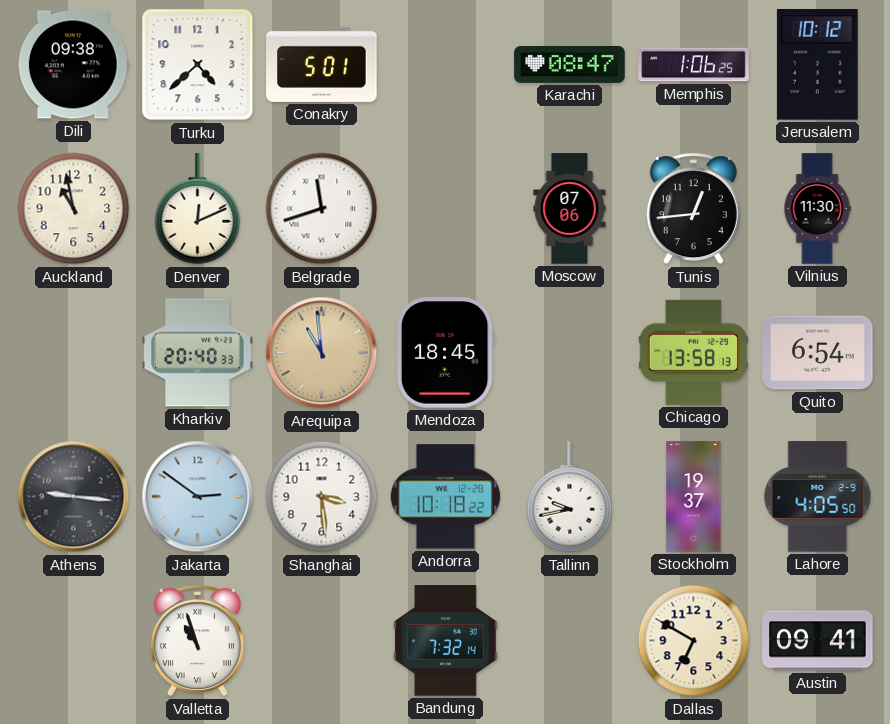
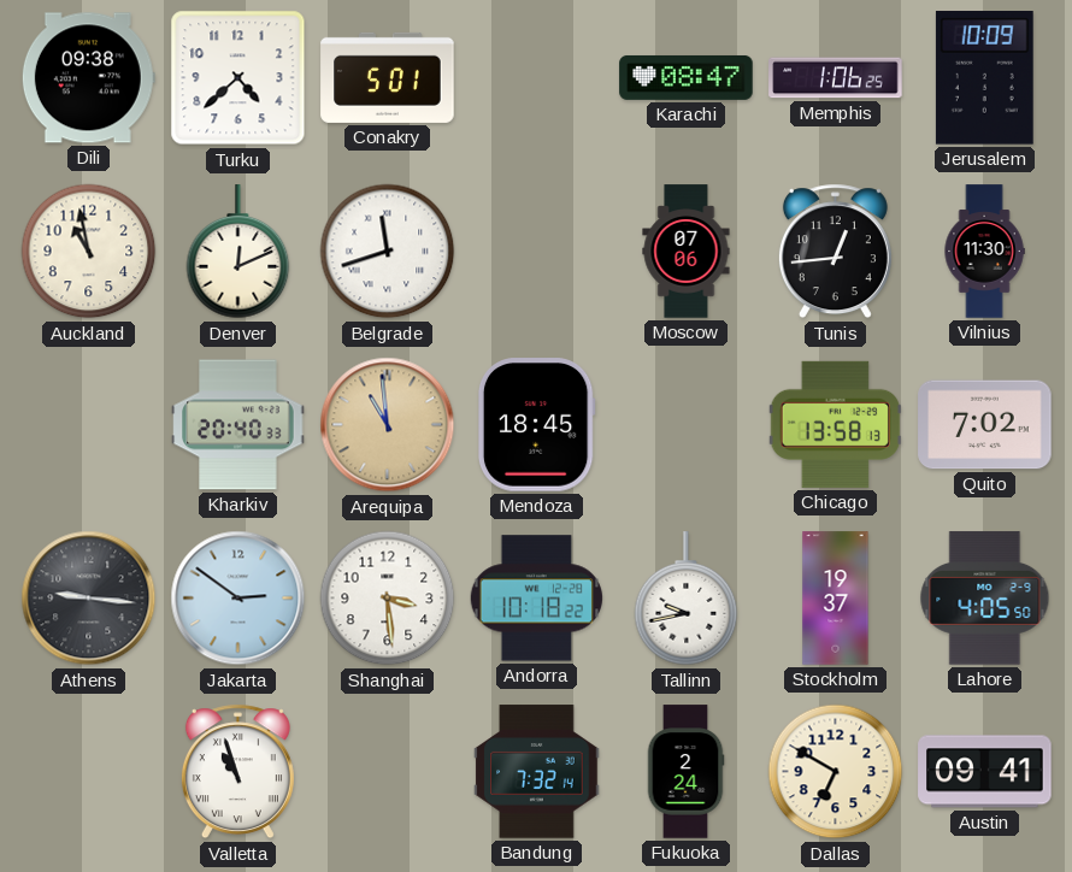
Jerusalem: 10:12 -> 10:09 (984, 78)
Quito: 6:54 -> 7:02 (985, 425)
Fukuoka: none -> 2:24 (685, 772)
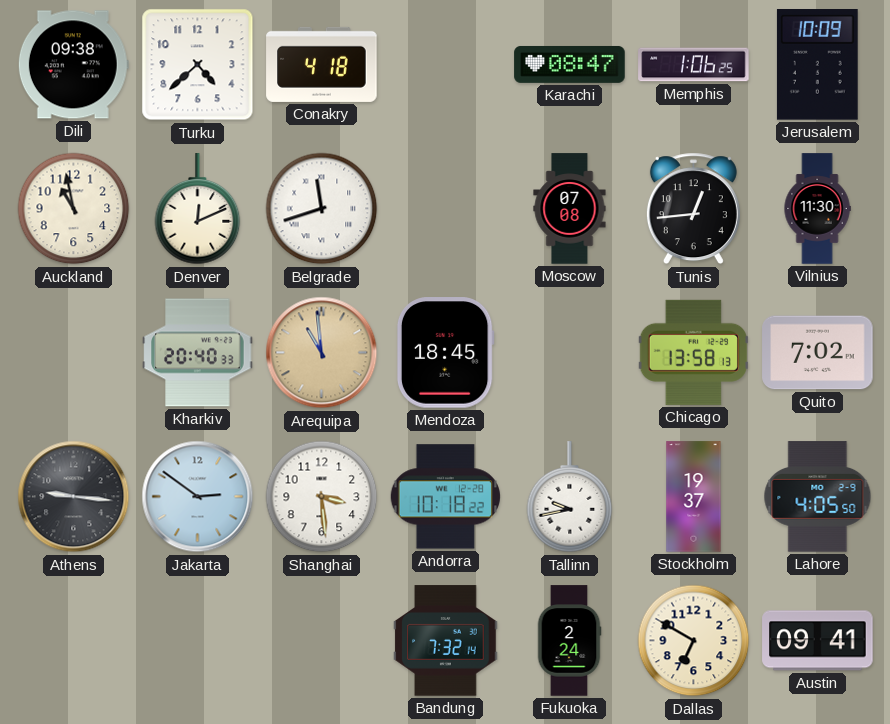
Conakry: 5:01 -> 4:18 (322, 64)
Moscow: 07:06 -> 07:08 (570, 209)
Valletta: 10:57 -> none (237, 772)
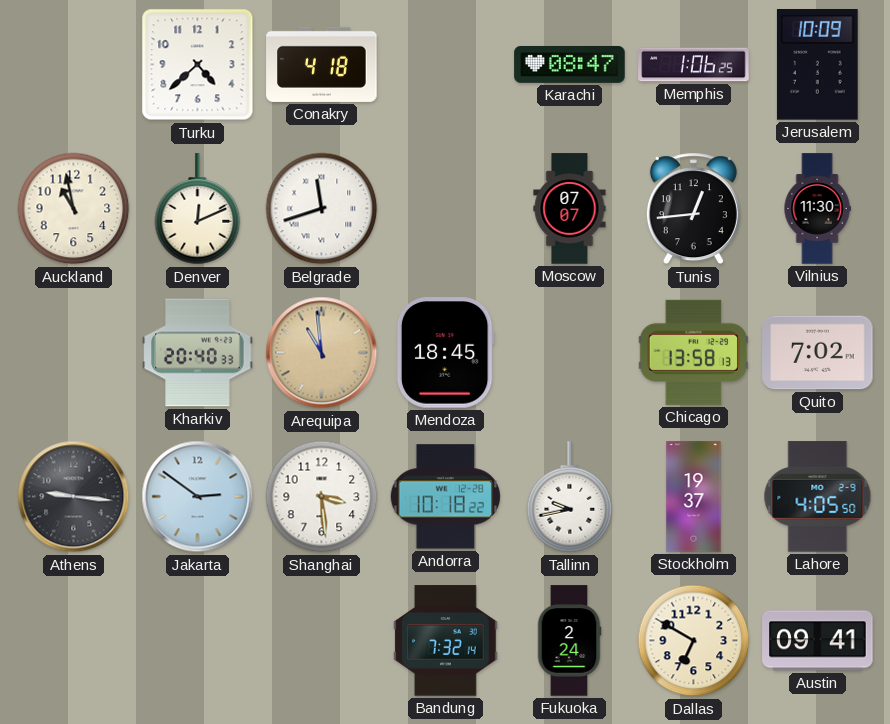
Dili: 09:38 -> none (73, 65)
Moscow: 07:08 -> 07:07 (570, 209)
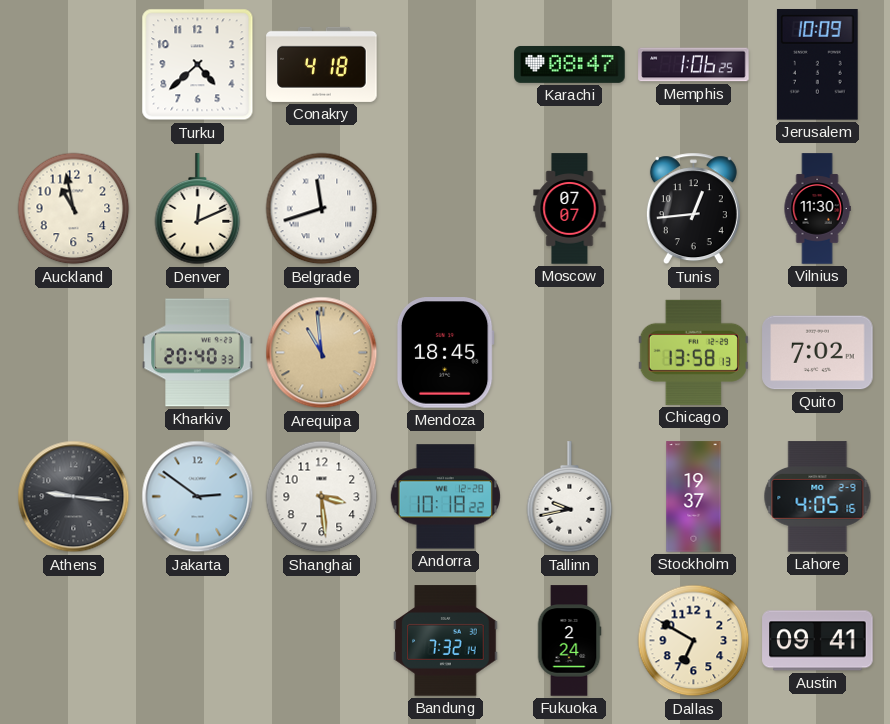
Lahore: 4:05:50 -> 4:05:16 (818, 497)
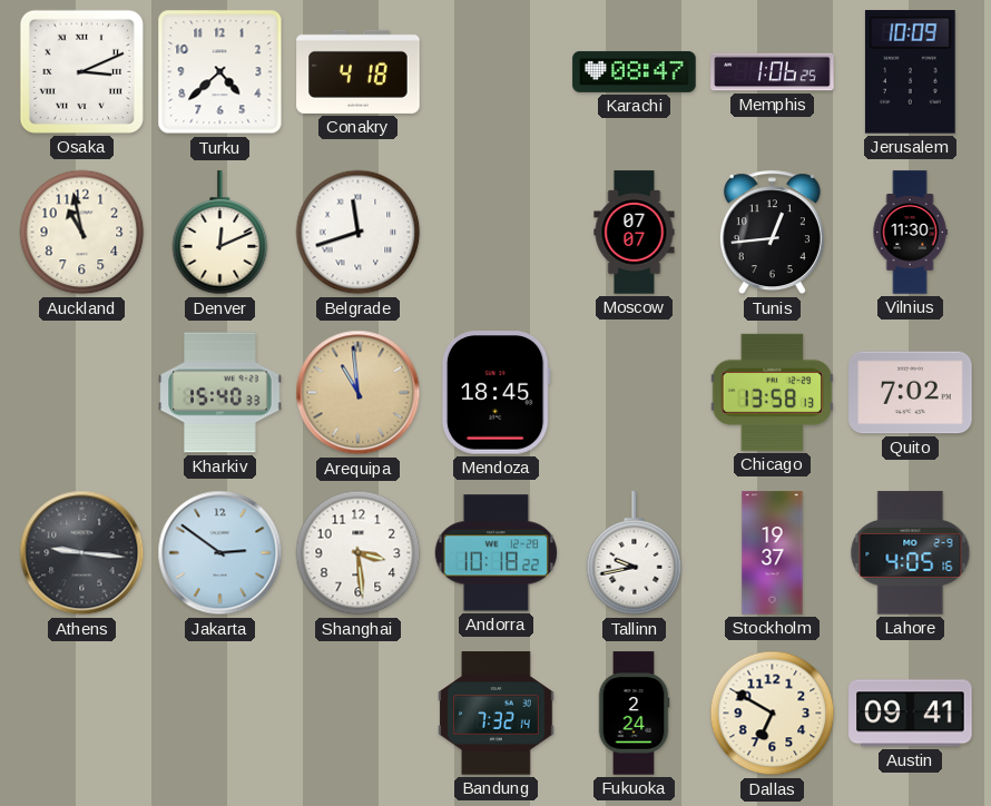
Osaka: none -> 3:11 (81, 71)
Kharkiv: 20:40 -> 15:40 (220, 393)
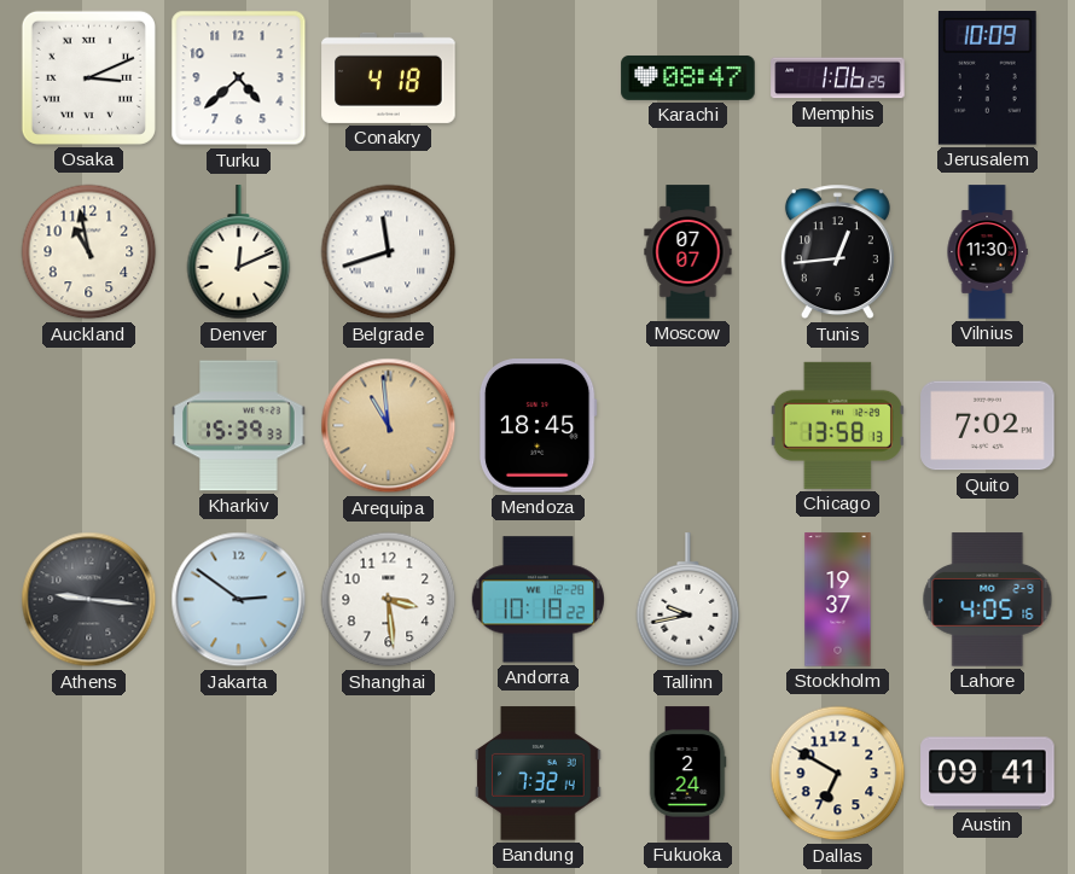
Kharkiv: 15:40 -> 15:39 (239, 426)
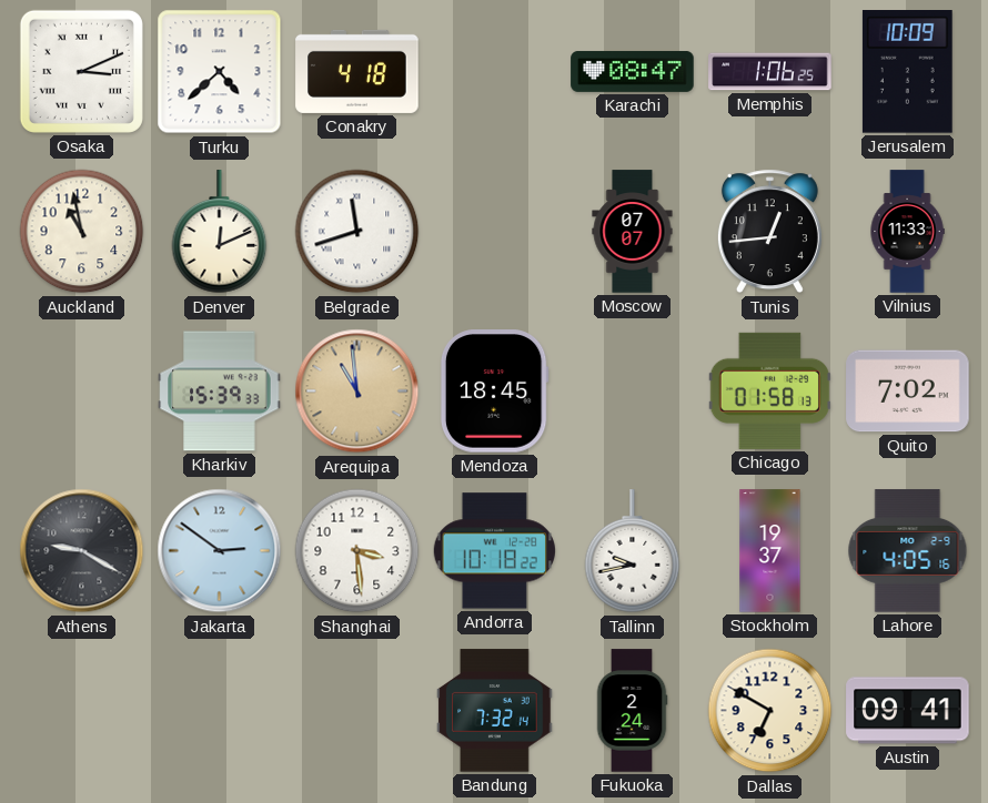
Vilnius: 11:30 -> 11:33 (907, 232)
Chicago: 13:58 -> 01:58 (769, 390)
Athens: 9:16 -> 9:20 (82, 551)
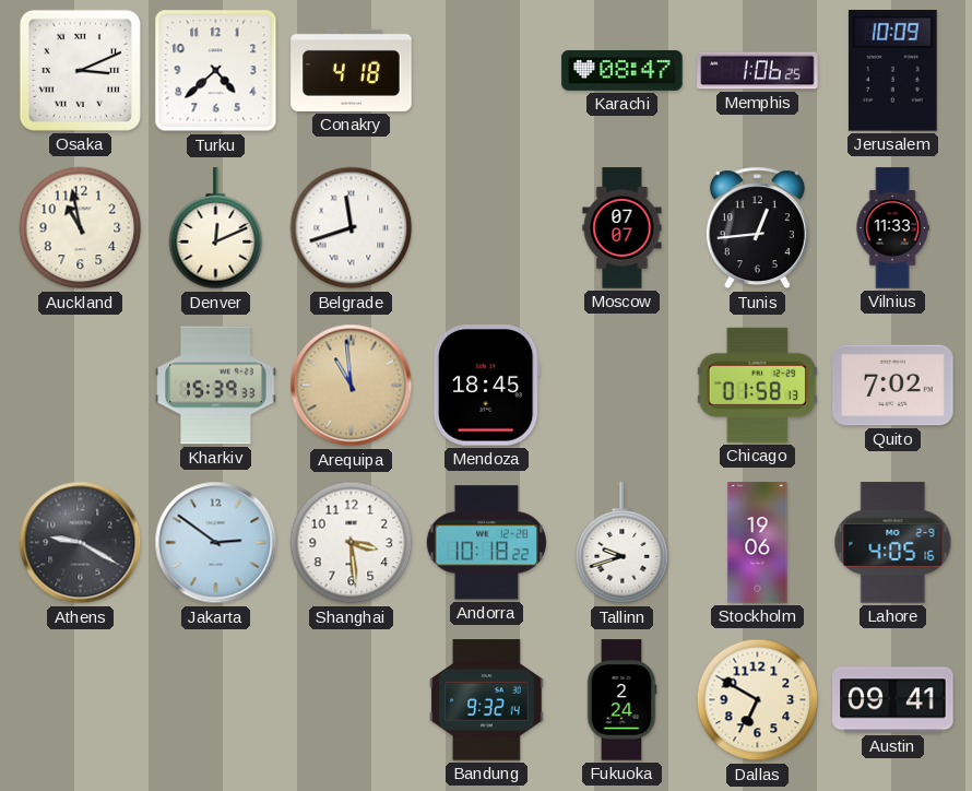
Tallinn: 9:43 -> 9:42 (623, 543)
Stockholm: 19:37 -> 19:06 (758, 543)
Bandung: 7:32 -> 9:32 (487, 700)
